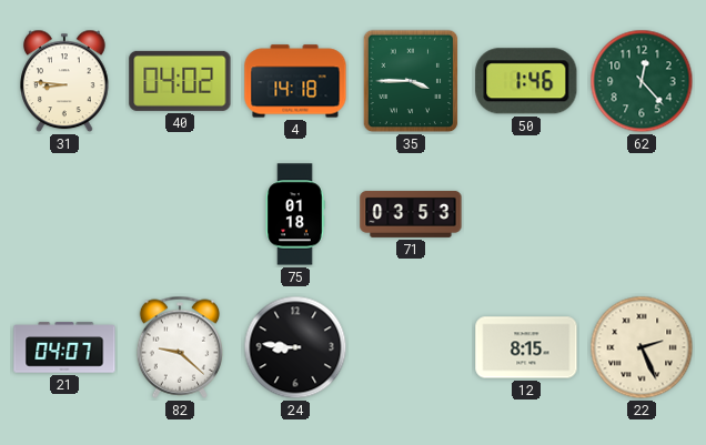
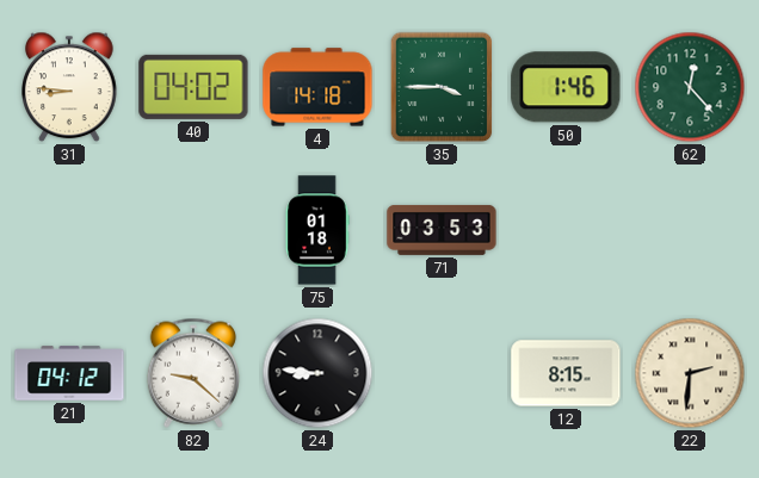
21: 04:07 -> 04:12 (69, 373)
22: 2:26 -> 2:31 (690, 373)
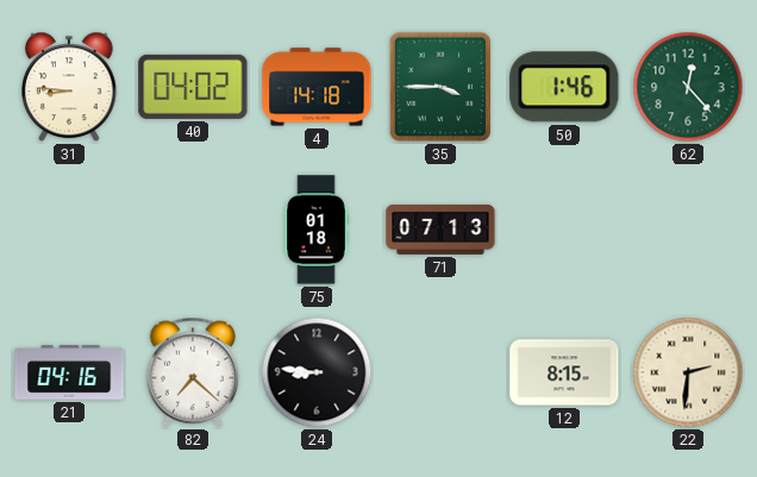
71: 03:53 -> 07:13 (440, 230)
21: 04:12 -> 04:16 (69, 372)
82: 9:22 -> 7:22 (192, 372)
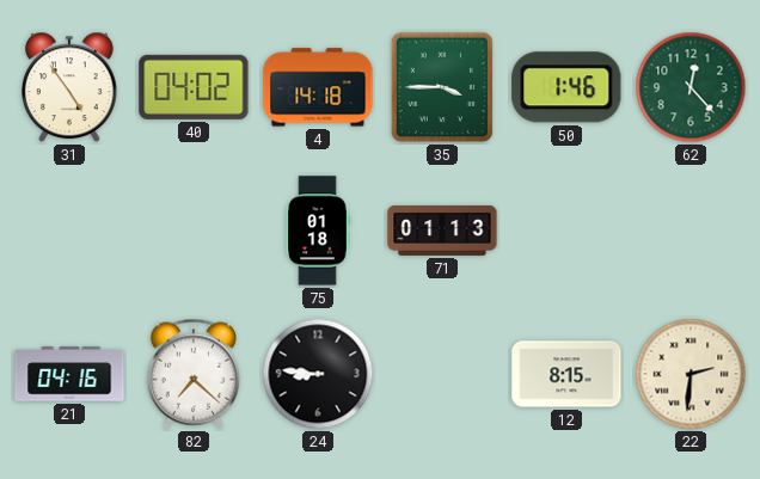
31: 8:46 -> 4:54 (69, 87)
71: 07:13 -> 01:13 (442, 231)
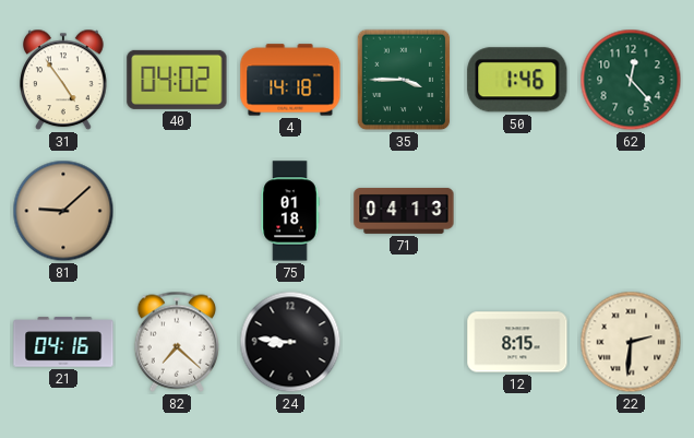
81: none -> 9:08 (63, 211)
71: 01:13 -> 04:13 (404, 211)
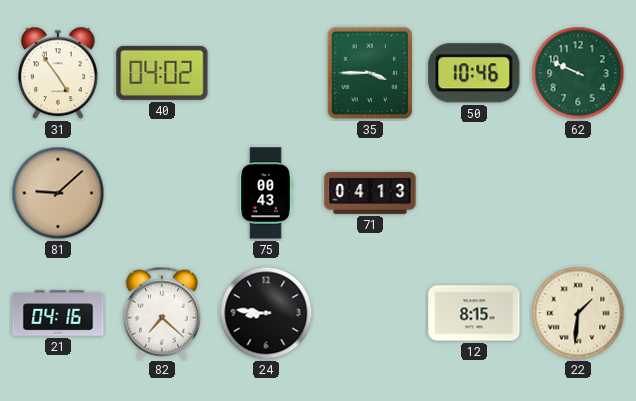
4: 14:18 -> none (290, 80)
50: 1:46 -> 10:46 (474, 73)
62: 12:23 -> 9:49 (578, 73)
75: 01:18 -> 00:43 (266, 193)
22: 2:31 -> 1:31 (578, 313)
